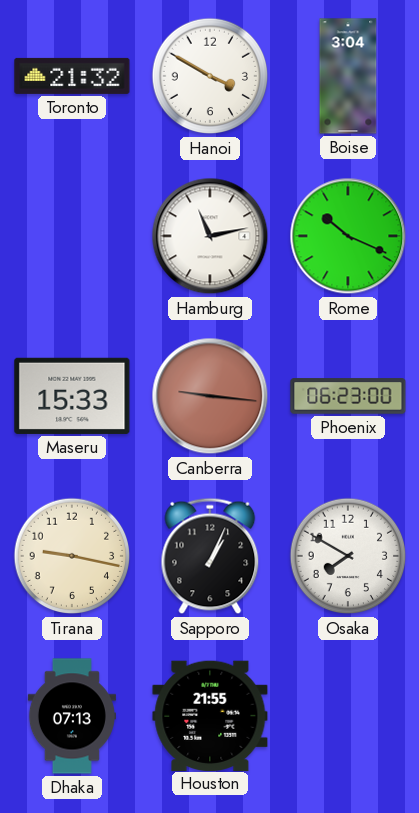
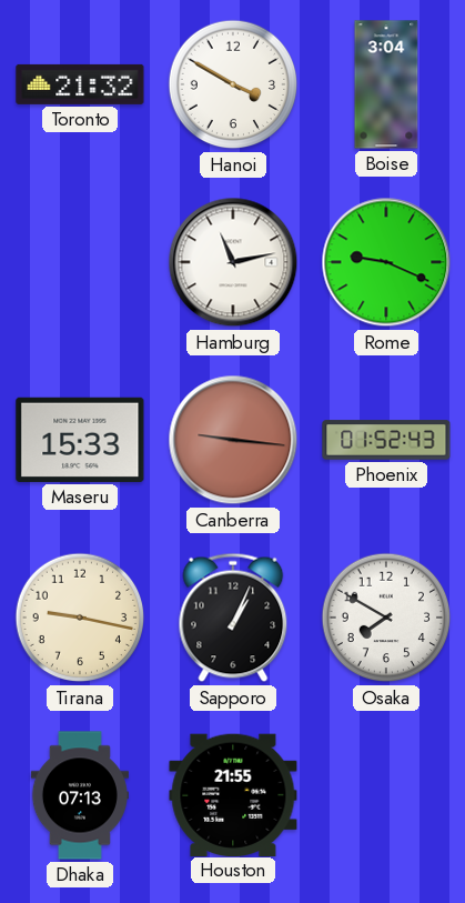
Rome: 10:19 -> 9:19 (386, 262)
Phoenix: 06:23 -> 01:52 (386, 440)
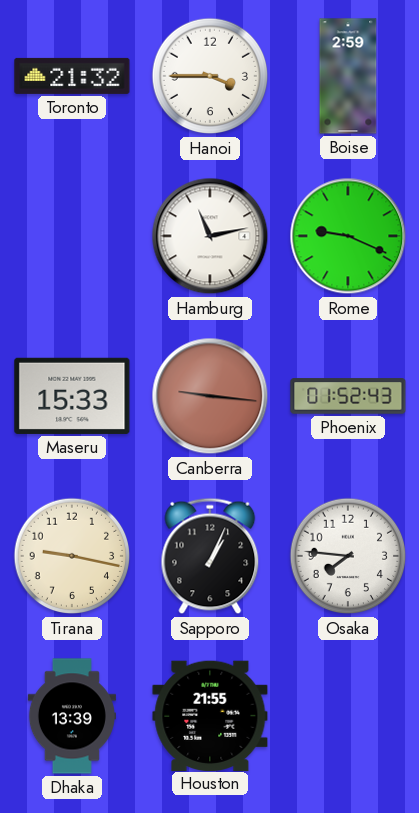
Hanoi: 3:50 -> 3:45 (210, 76)
Boise: 3:04 -> 2:59 (348, 76)
Osaka: 7:50 -> 7:46 (348, 556)
Dhaka: 07:13 -> 13:39 (72, 716)
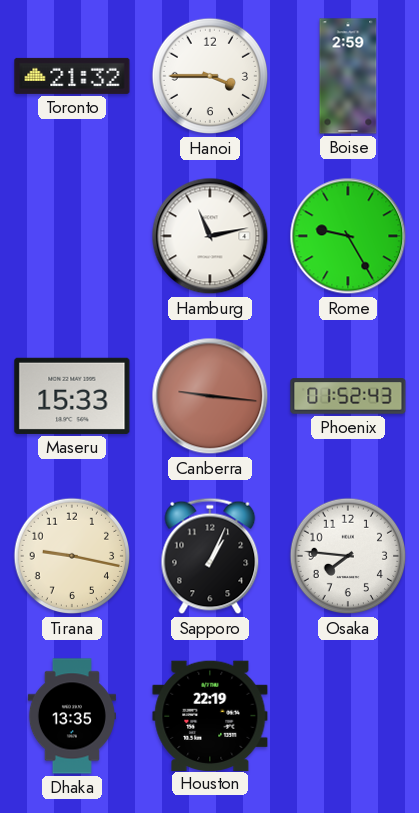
Rome: 9:19 -> 9:25 (348, 236)
Dhaka: 13:39 -> 13:35 (72, 716)
Houston: 21:55 -> 22:19 (210, 715)
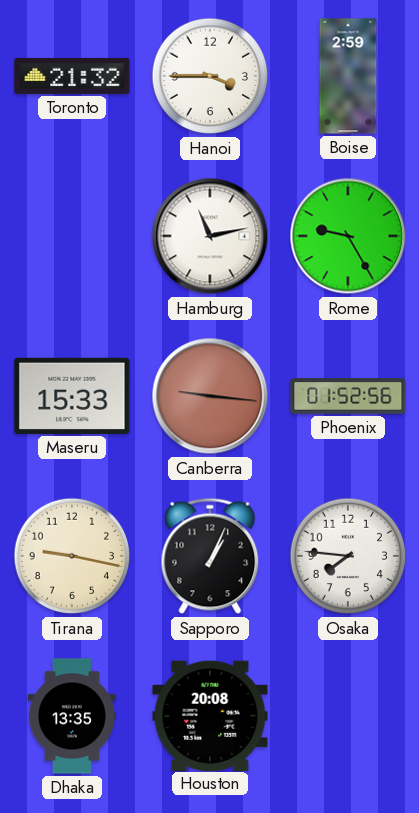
Phoenix: 01:52:43 -> 01:52:56 (348, 396)
Houston: 22:19 -> 20:08 (210, 715)
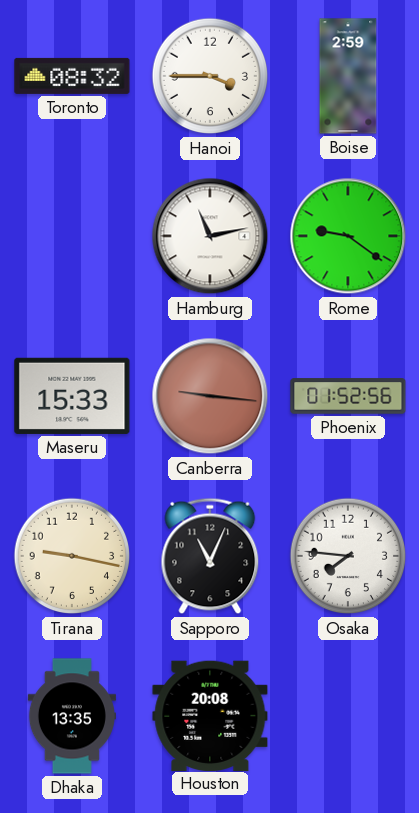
Toronto: 21:32 -> 08:32 (72, 76)
Rome: 9:25 -> 9:21 (348, 236)
Sapporo: 1:04 -> 11:04 (210, 556)
